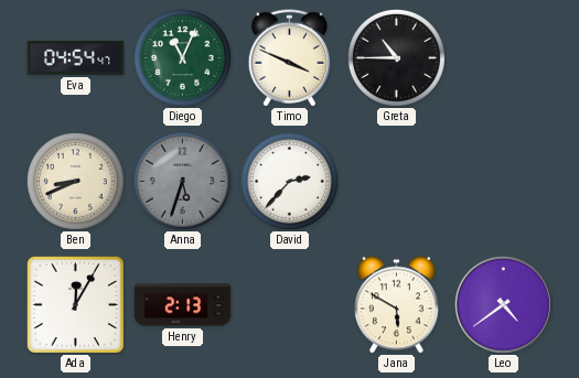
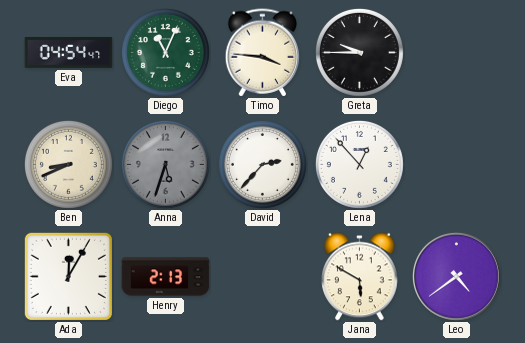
Timo: 3:49 -> 3:46 (263, 53)
Greta: 10:45 -> 9:45 (359, 52)
Lena: none -> 12:53 (359, 164)
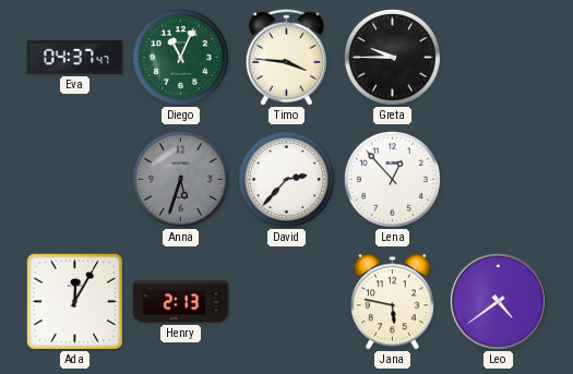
Eva: 04:54 -> 04:37 (75, 58)
Ben: 8:41 -> none (68, 164)
Jana: 5:50 -> 5:47 (393, 302)
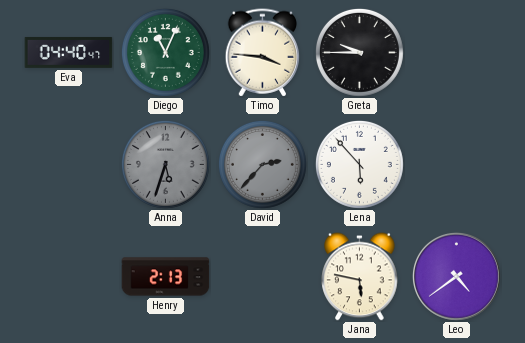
Eva: 04:37 -> 04:40 (69, 53)
David dial: white -> grey (262, 164)
Lena: 12:53 -> 5:53 (359, 164)
Ada: 12:05 -> none (74, 301)
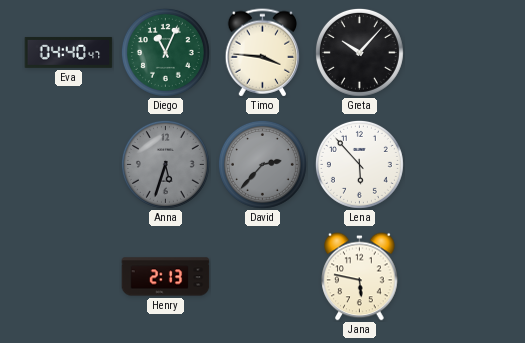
Greta: 9:45 -> 10:07 (359, 52)
Leo: 4:39 -> none (456, 276)
